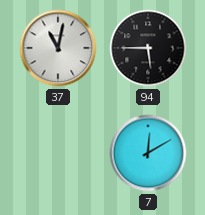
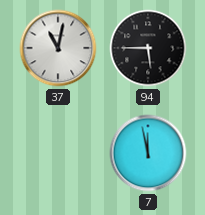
7: 12:10 -> 11:58 (148, 153)
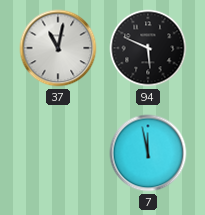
94: 5:45 -> 5:49 (148, 48)
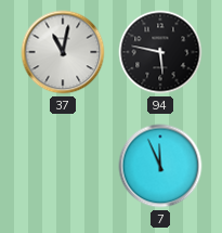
94: 5:49 -> 5:47 (160, 52)
7: 11:58 -> 11:56 (160, 166)
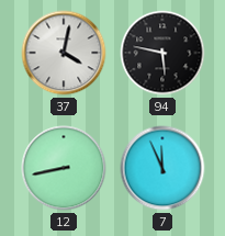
37: 11:02 -> 4:02 (64, 53)
12: none -> 8:43 (64, 168)
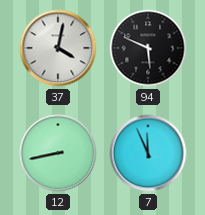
94: 5:47 -> 5:49 (148, 48)
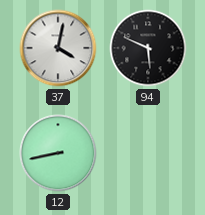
7: 11:56 -> none (148, 153)
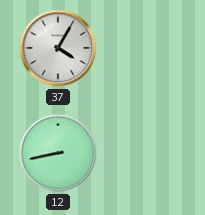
37: 4:02 -> 4:05 (58, 48)
94: 5:49 -> none (148, 48)
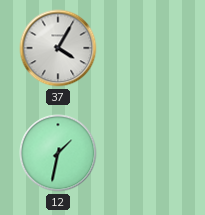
12: 8:43 -> 1:32 (58, 153)
